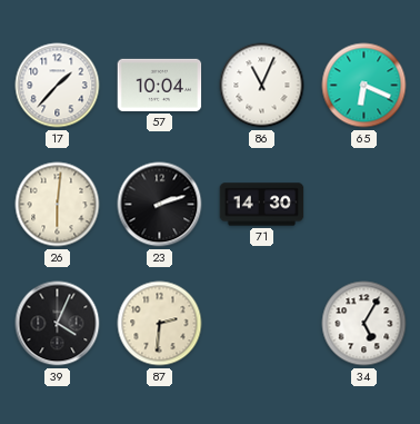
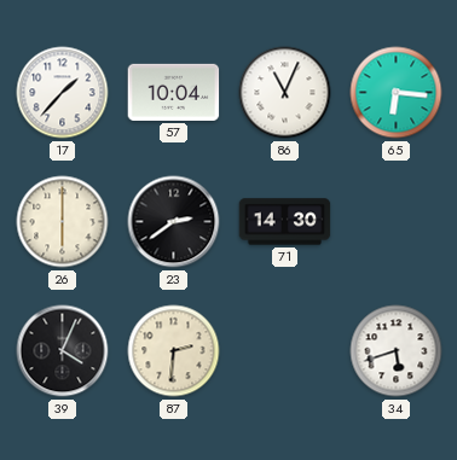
65: 6:19 -> 6:16 (397, 93)
26: 6:01 -> 6:00 (63, 222)
23: 2:12 -> 2:39 (174, 222)
34: 5:05 -> 5:42 (397, 351)
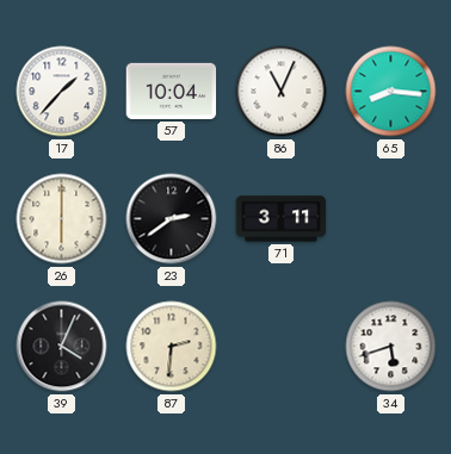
65: 6:16 -> 8:16 (391, 92)
71: 14:30 -> 3:11 (282, 219)
